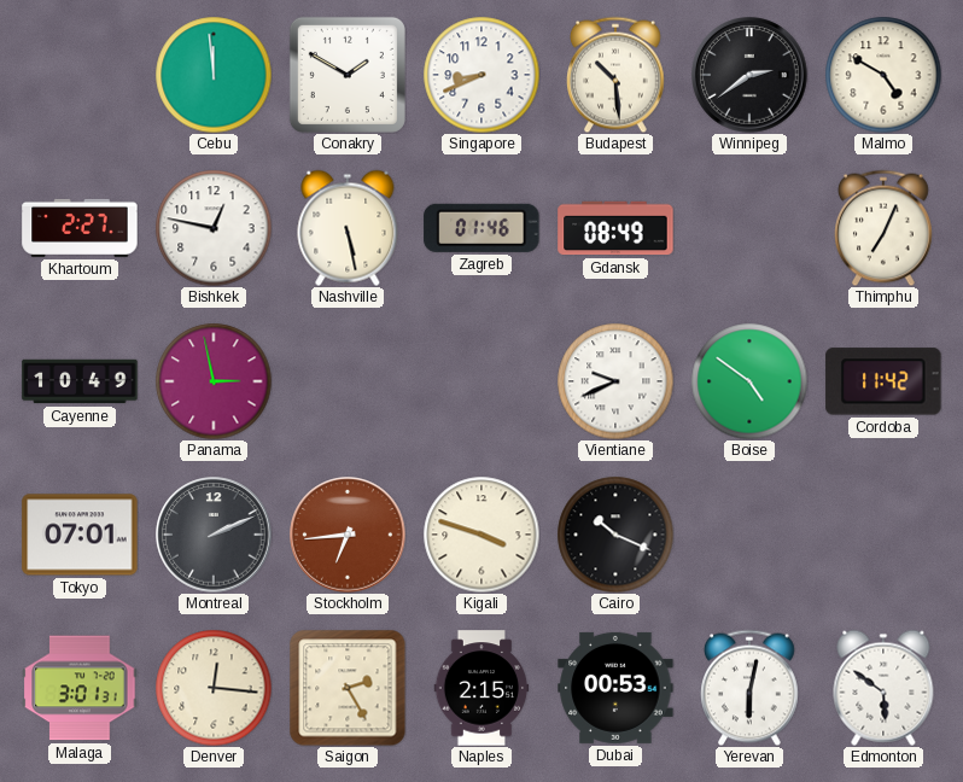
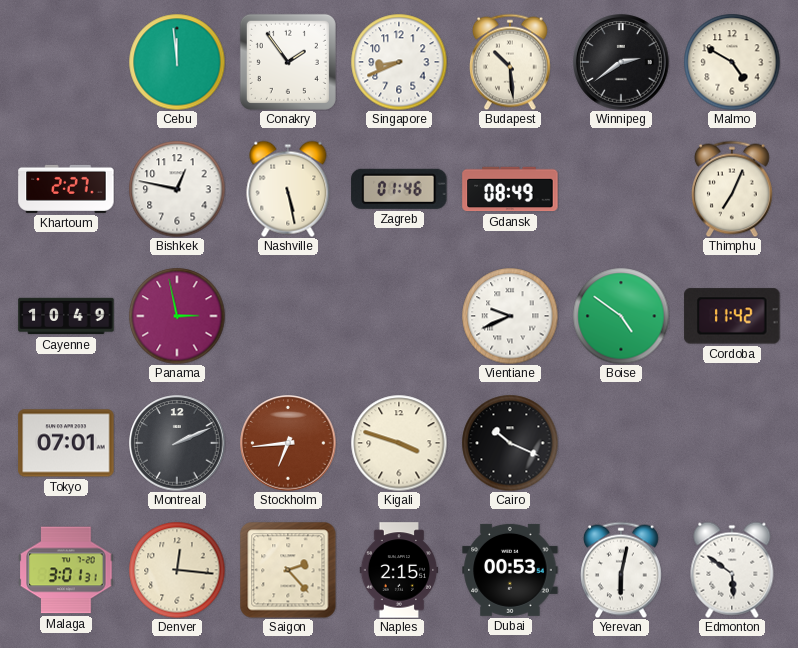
Conakry: 1:50 -> 1:54 (288, 62)
Saigon: 2:25 -> 2:23 (288, 570)
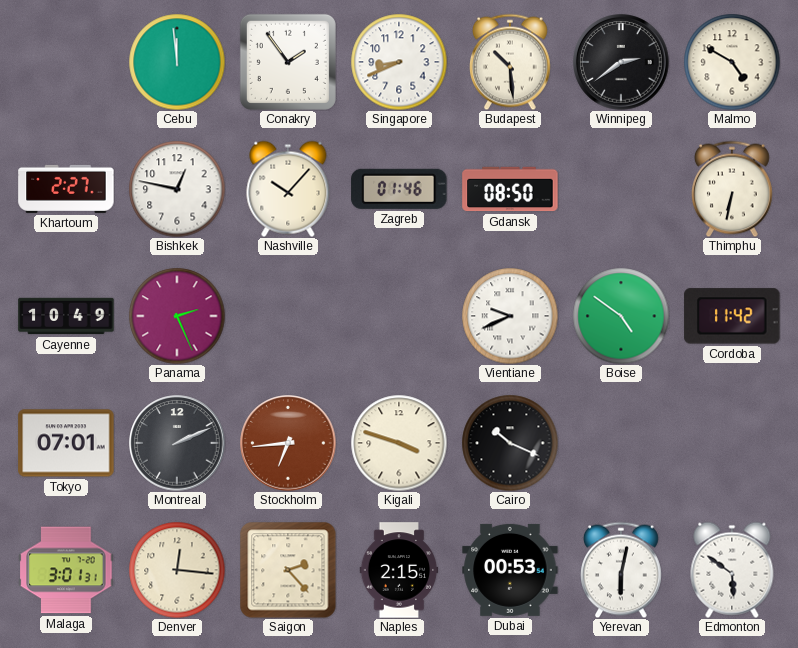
Nashville: 5:28 -> 10:07 (288, 189)
Gdansk: 08:49 -> 08:50 (510, 189)
Thimphu: 7:04 -> 6:32 (733, 189)
Panama: 2:58 -> 2:26 (177, 316)
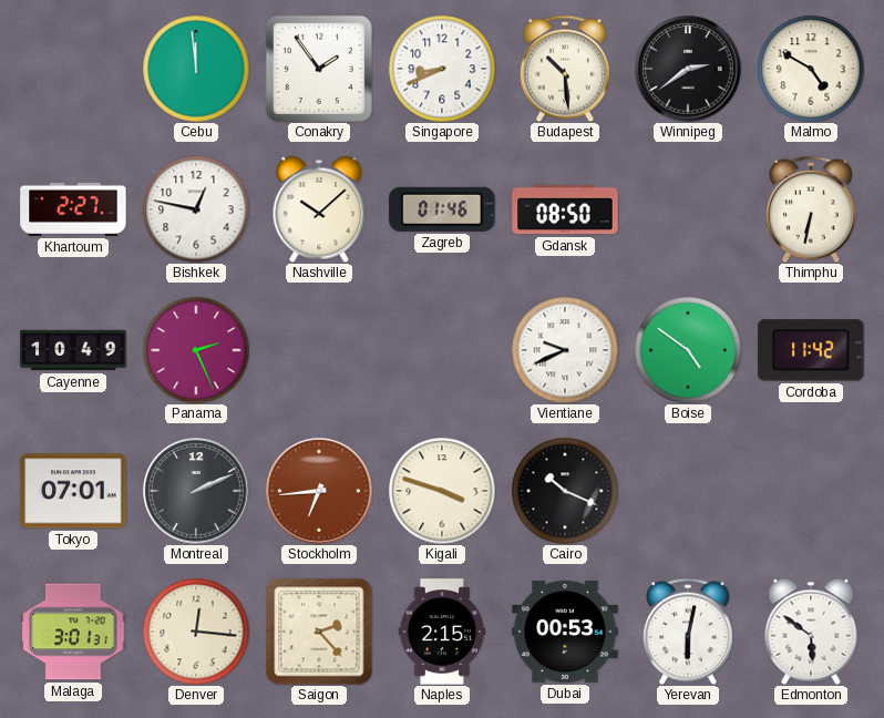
Nashville: 10:07 -> 10:08 (319, 209)
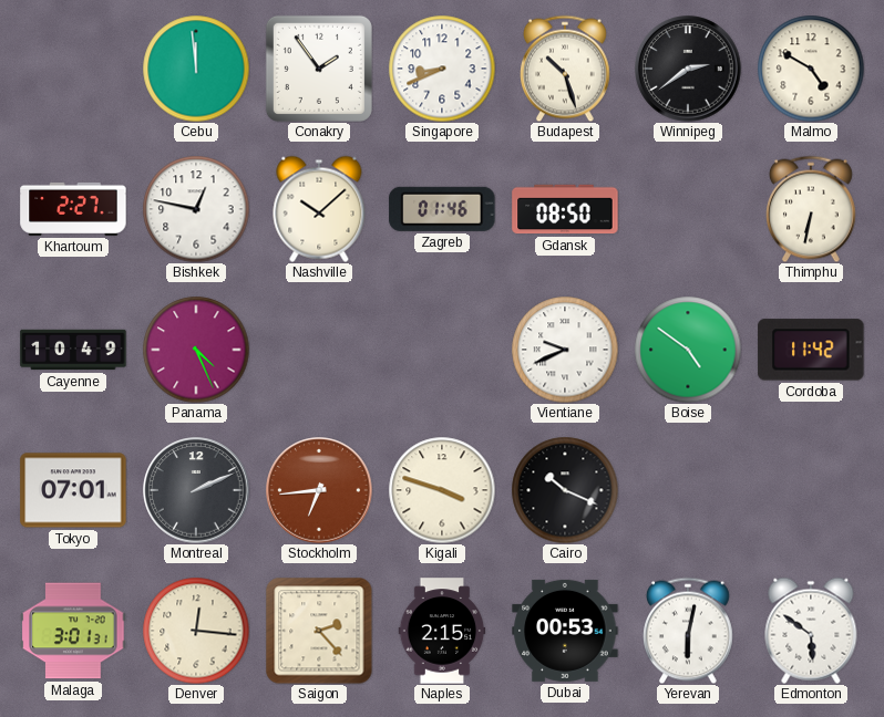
Budapest: 10:29 -> 10:27 (566, 69)
Panama: 2:26 -> 4:26 (196, 350)
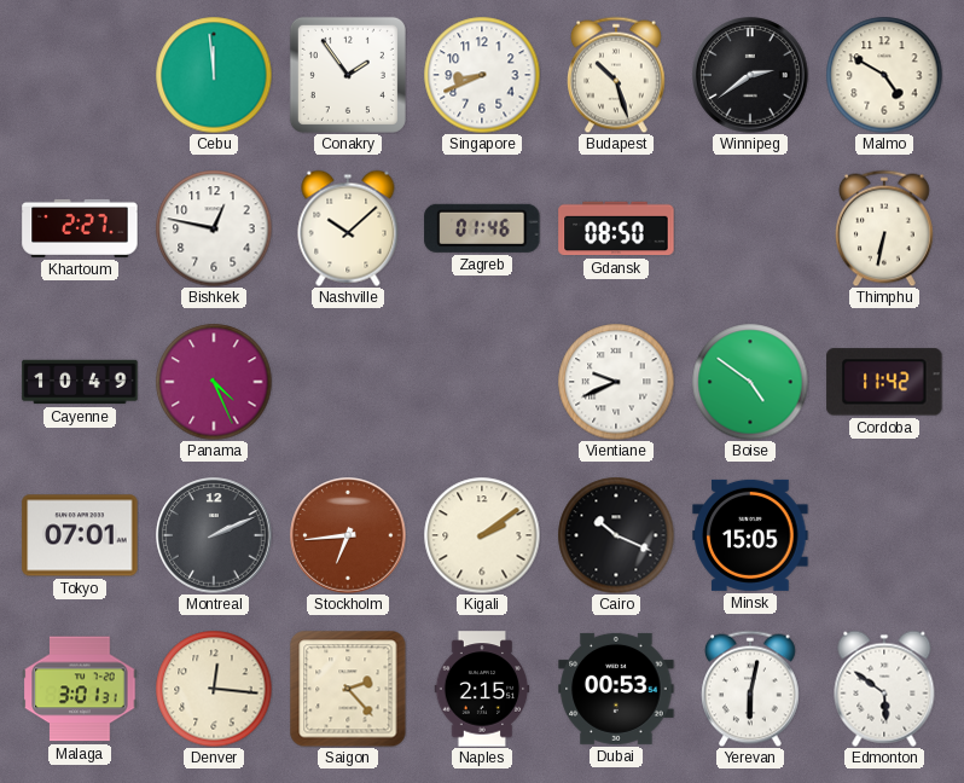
Kigali: 3:48 -> 2:09 (482, 535)
Minsk: none -> 15:05 (750, 535)
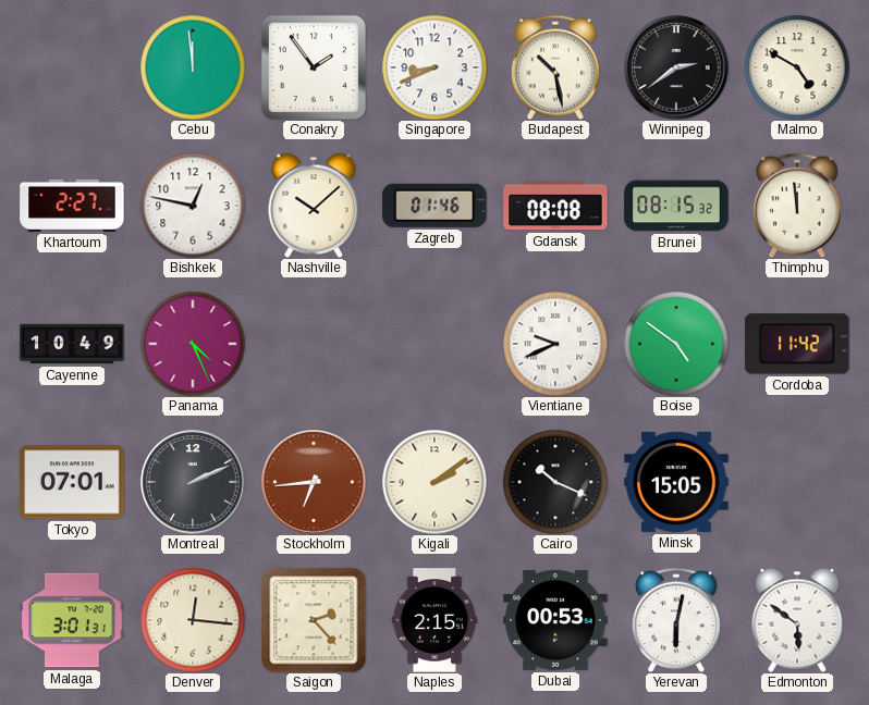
Budapest: 10:27 -> 10:28 (556, 67)
Gdansk: 08:50 -> 08:08 (555, 206)
Brunei: none -> 08:15 (676, 206)
Thimphu: 6:32 -> 11:59 (798, 206)
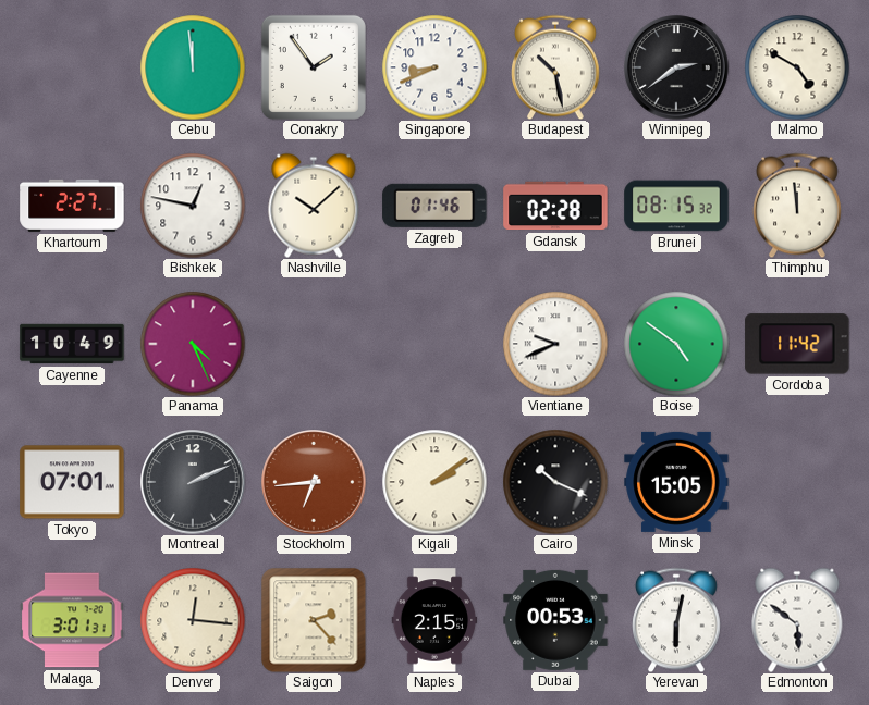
Gdansk: 08:08 -> 02:28 (555, 206)
